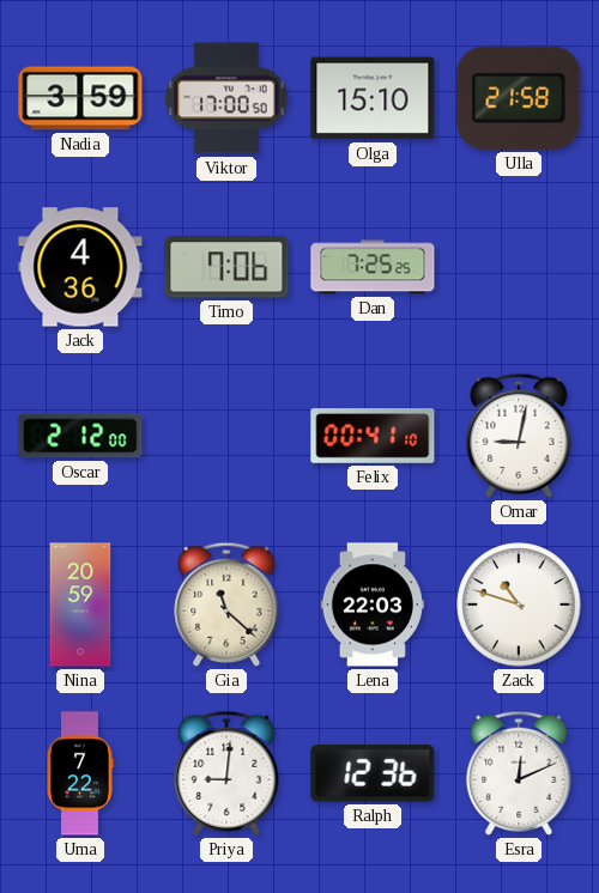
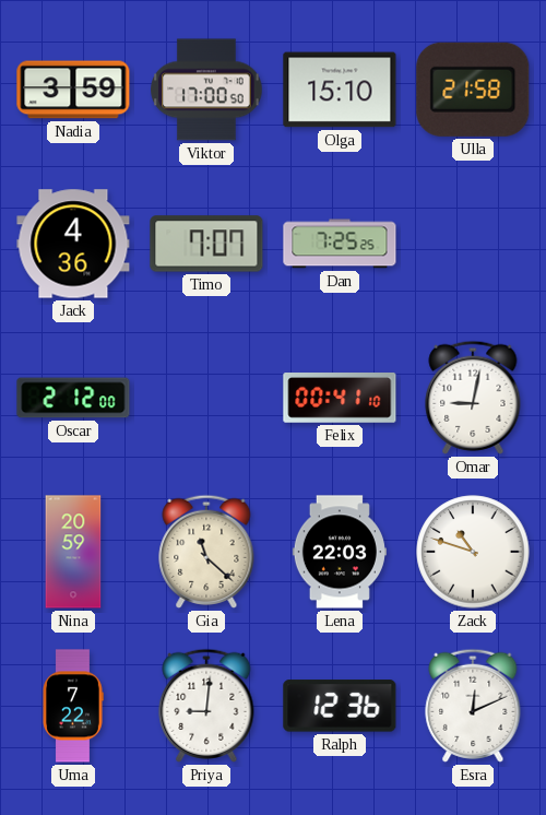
Timo: 7:06 -> 7:07 (206, 244)
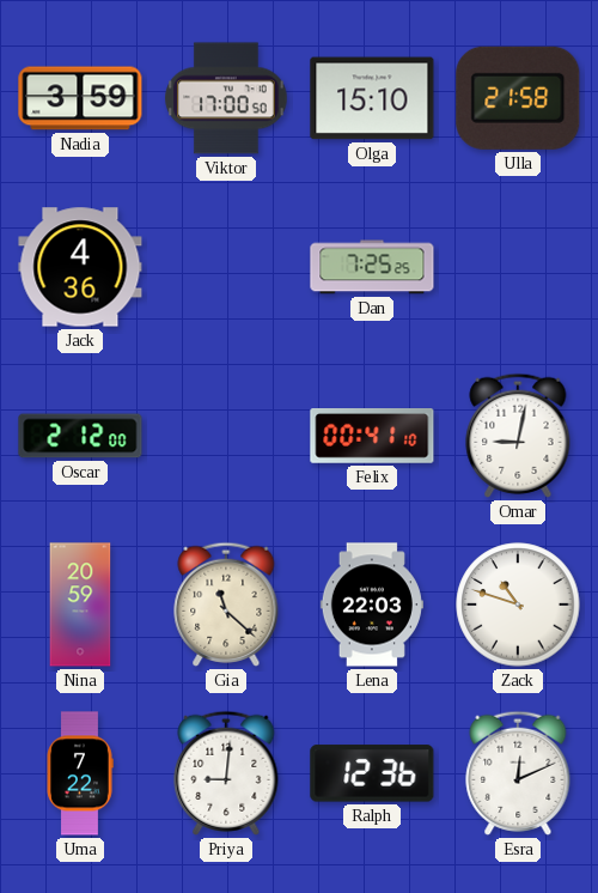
Timo: 7:07 -> none (206, 244)
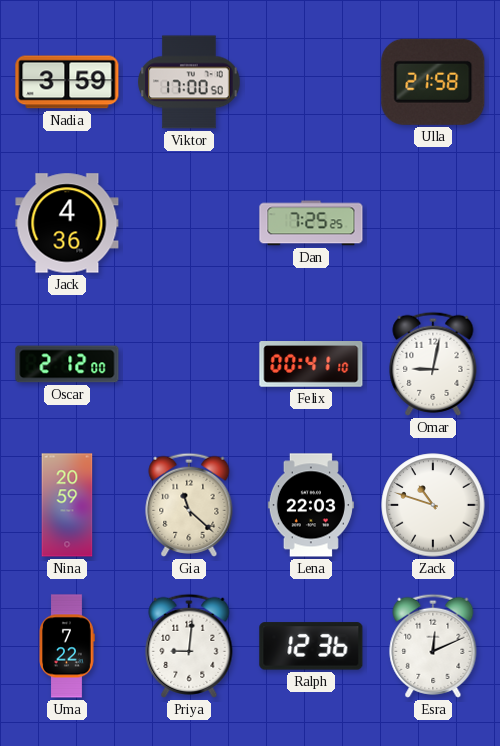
Olga: 15:10 -> none (372, 98)
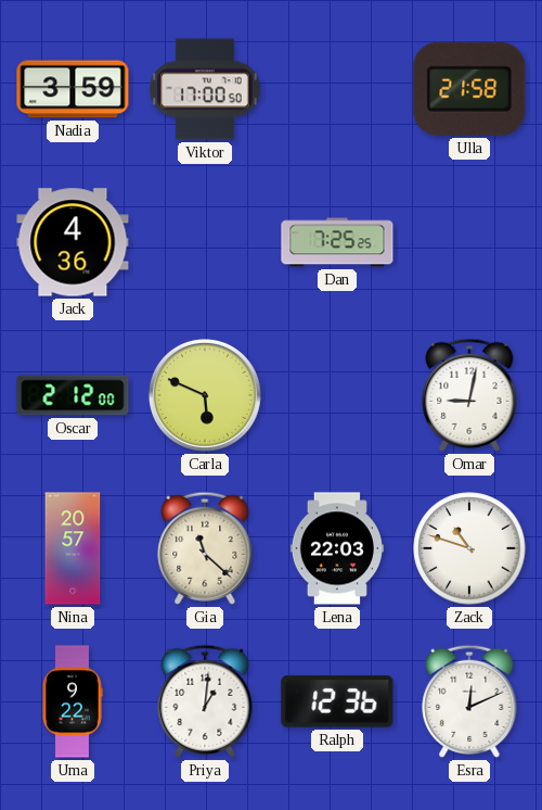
Carla: none -> 5:49 (205, 395)
Felix: 00:41 -> none (311, 364)
Nina: 20:59 -> 20:57 (73, 548)
Uma: 7:22 -> 9:22 (73, 701)
Priya: 9:01 -> 1:01 (205, 701)
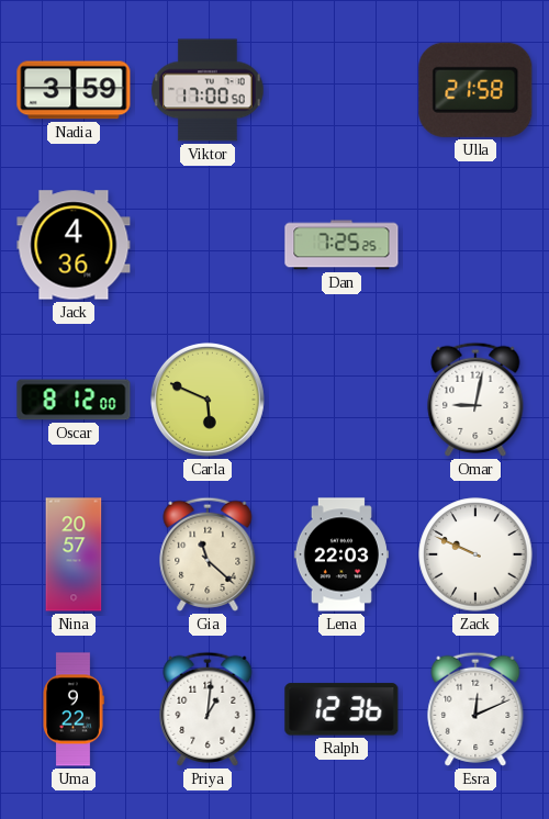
Oscar: 2:12 -> 8:12 (74, 400)
Zack: 10:48 -> 9:49 (475, 554)
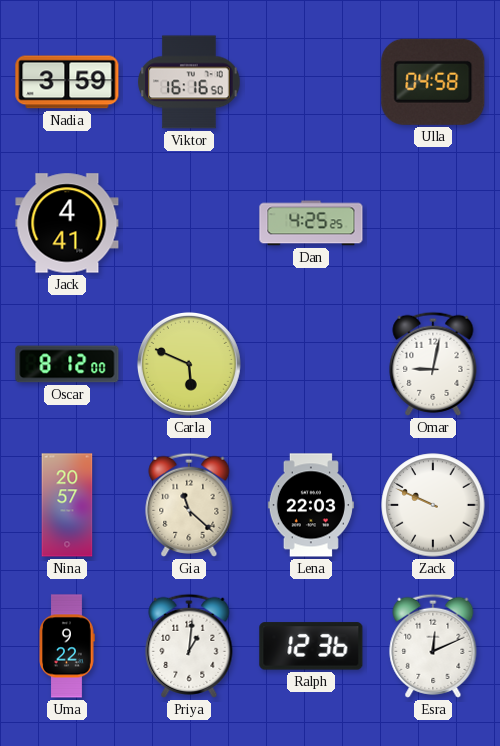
Viktor: 17:00 -> 16:16 (189, 82)
Ulla: 21:58 -> 04:58 (433, 82)
Jack: 4:36 -> 4:41 (67, 223)
Dan: 7:25 -> 4:25 (311, 223)
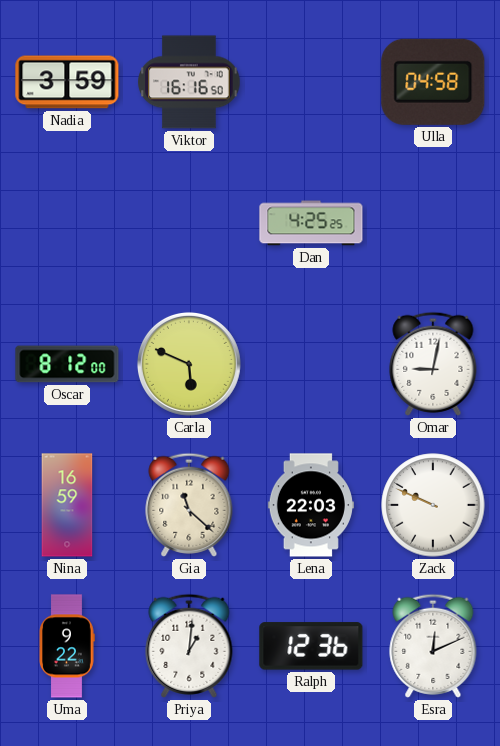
Jack: 4:41 -> none (67, 223)
Nina: 20:57 -> 16:59 (67, 505)
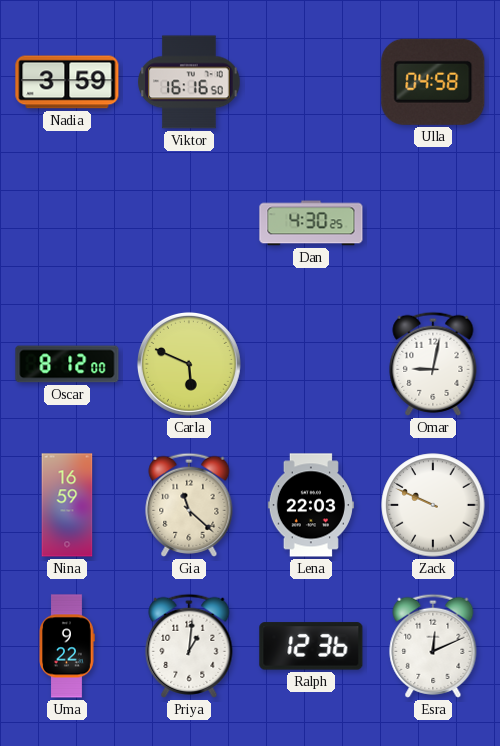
Dan: 4:25 -> 4:30 (311, 223)
